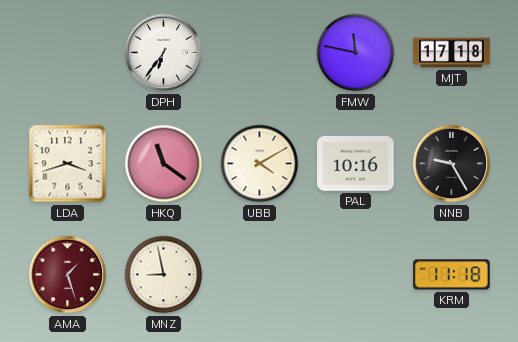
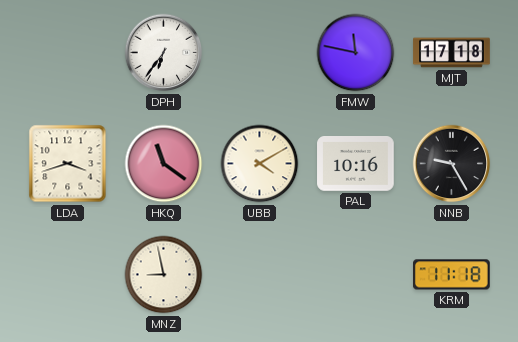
AMA: 1:27 -> none (68, 275)
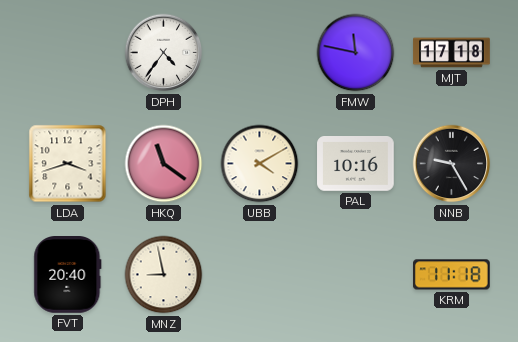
DPH: 6:36 -> 4:36 (164, 53)
FVT: none -> 20:40 (68, 275)
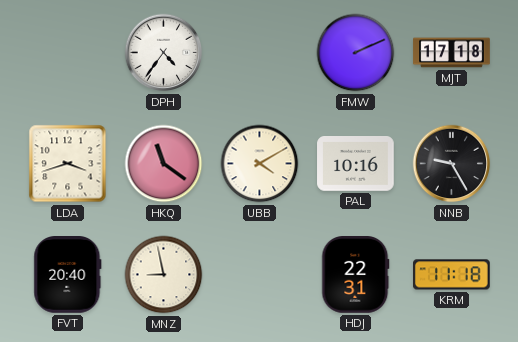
FMW: 11:47 -> 2:11 (356, 53)
HDJ: none -> 22:31 (356, 275)
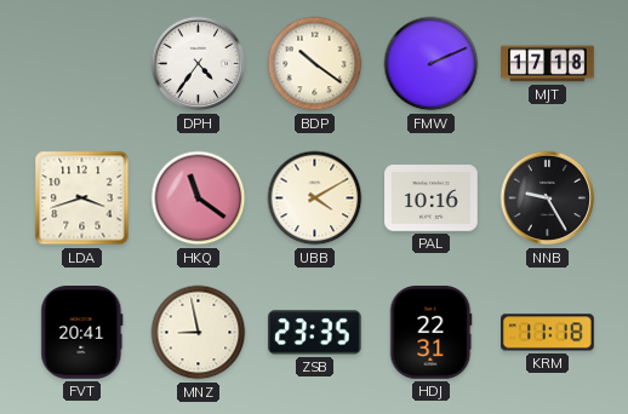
BDP: none -> 10:21 (315, 64)
FVT: 20:40 -> 20:41 (82, 333)
ZSB: none -> 23:35 (315, 333)
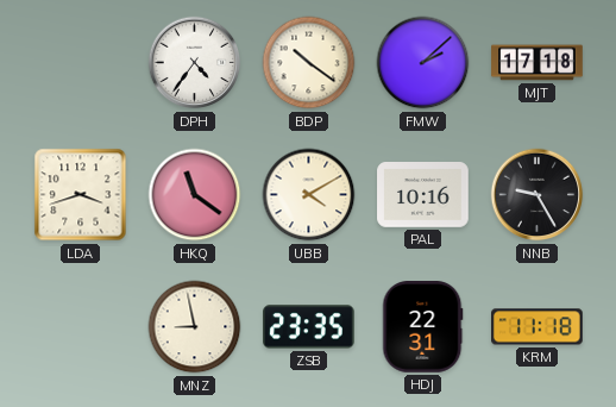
FMW: 2:11 -> 2:08 (423, 63)
FVT: 20:41 -> none (82, 333)
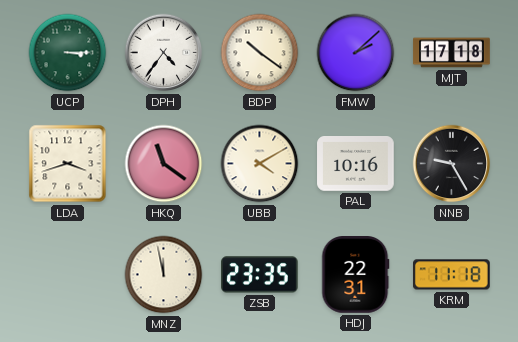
UCP: none -> 3:15 (68, 53)
MNZ: 8:58 -> 11:58 (164, 275)
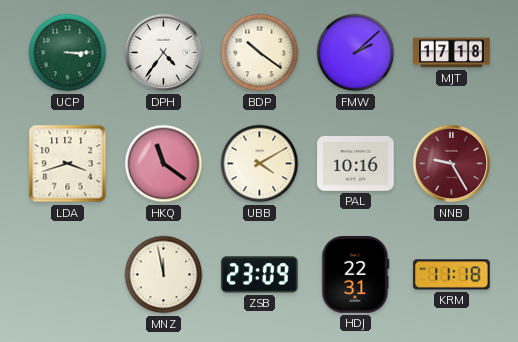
NNB dial: black -> burgundy (452, 164)
ZSB: 23:35 -> 23:09 (260, 275)
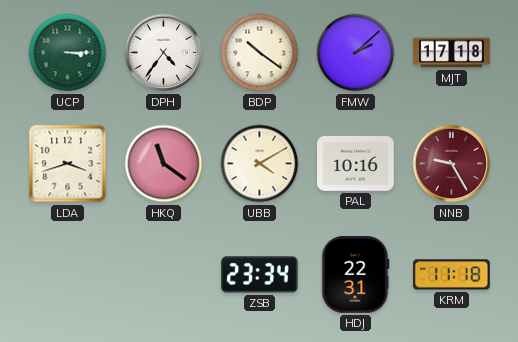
MNZ: 11:58 -> none (164, 275)
ZSB: 23:09 -> 23:34 (260, 275)
